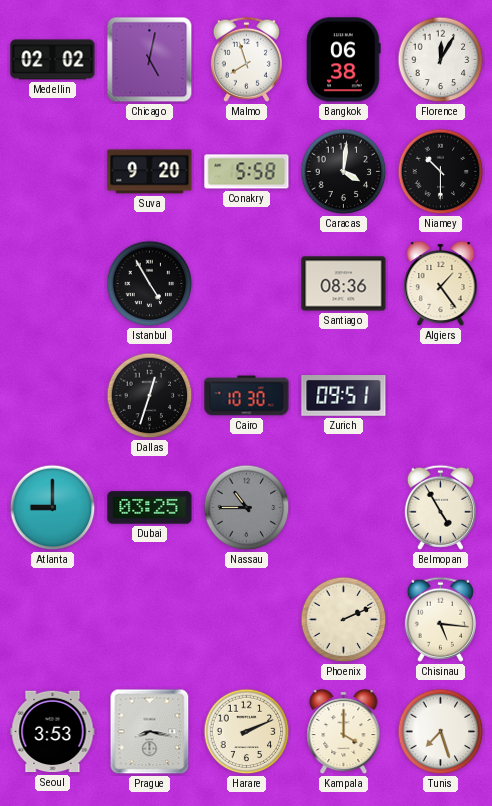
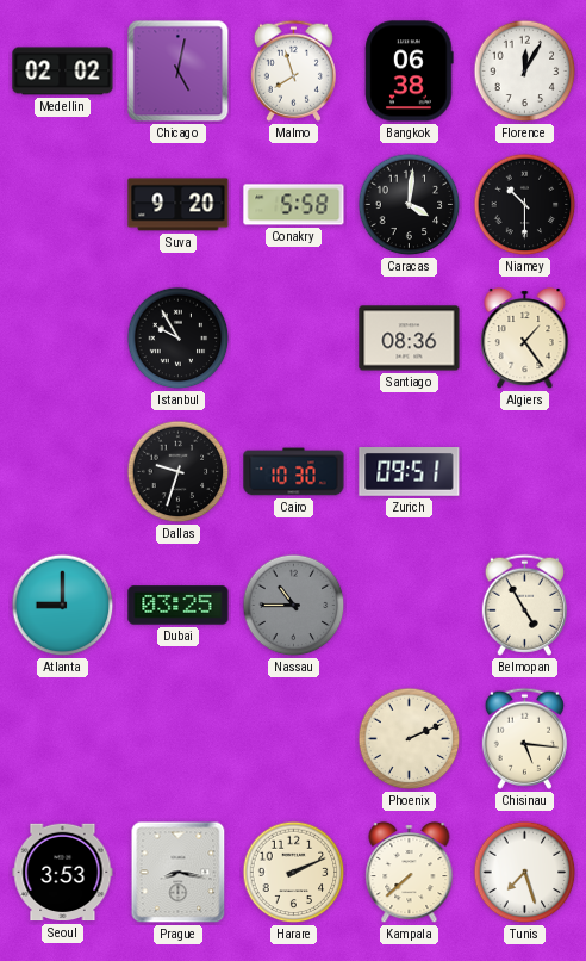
Istanbul: 4:55 -> 9:55 (179, 339)
Dallas: 12:33 -> 9:33 (179, 472)
Kampala: 4:00 -> 7:38 (410, 873)
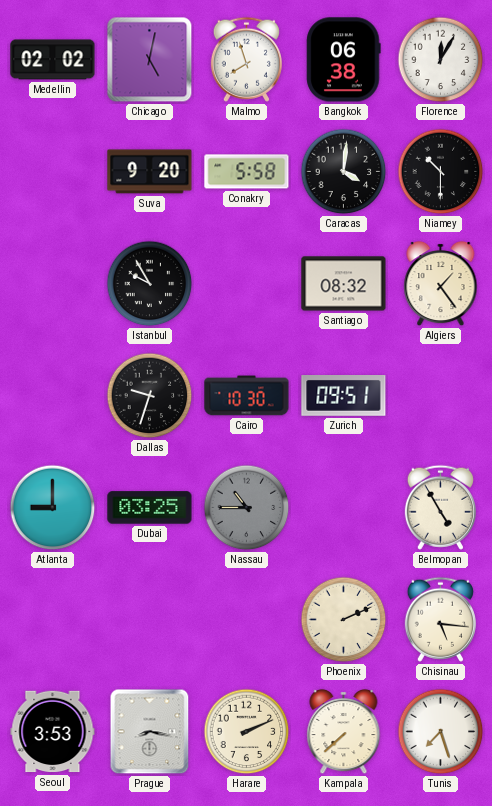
Santiago: 08:36 -> 08:32 (344, 284)
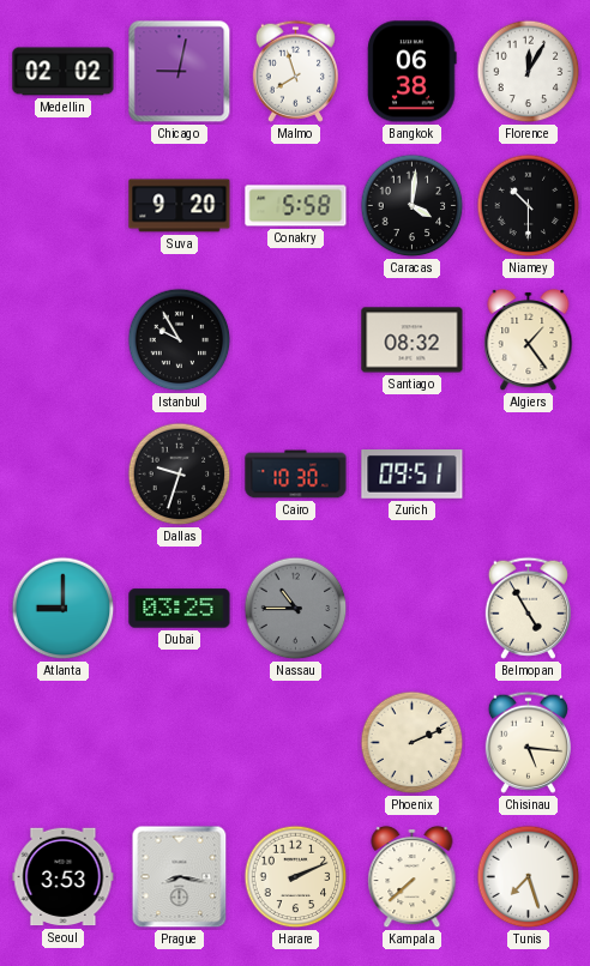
Chicago: 5:02 -> 9:02 (180, 72)
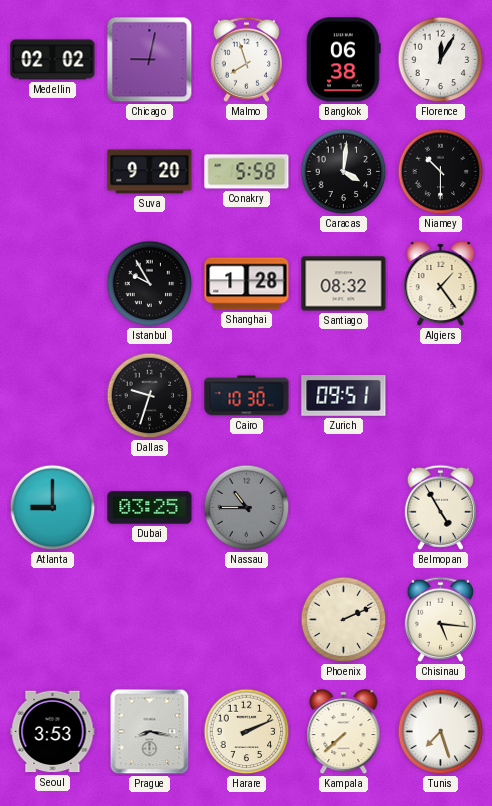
Shanghai: none -> 1:28 (247, 284)
